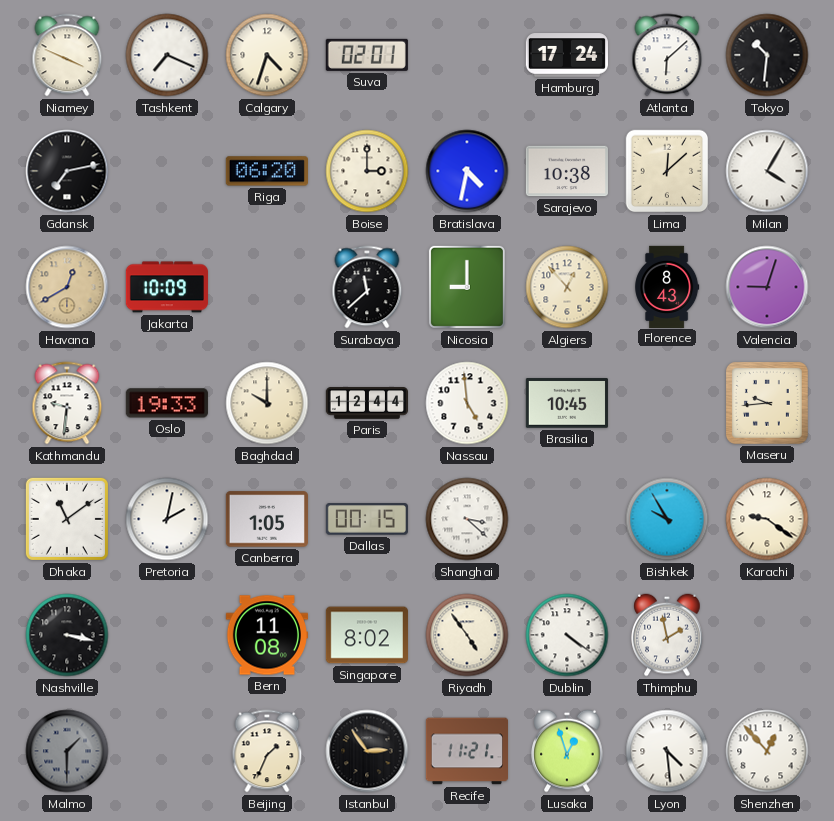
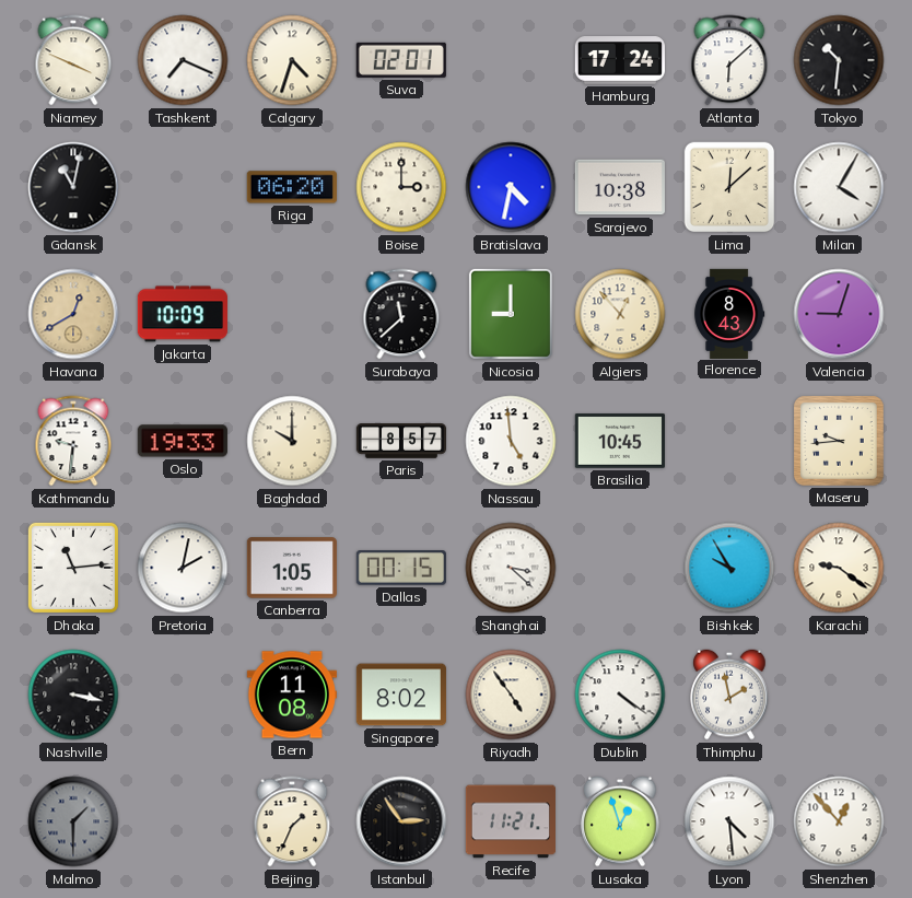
Gdansk: 7:13 -> 11:02 (73, 187)
Paris: 12:44 -> 8:57 (400, 441)
Dhaka: 11:09 -> 11:14 (73, 568)
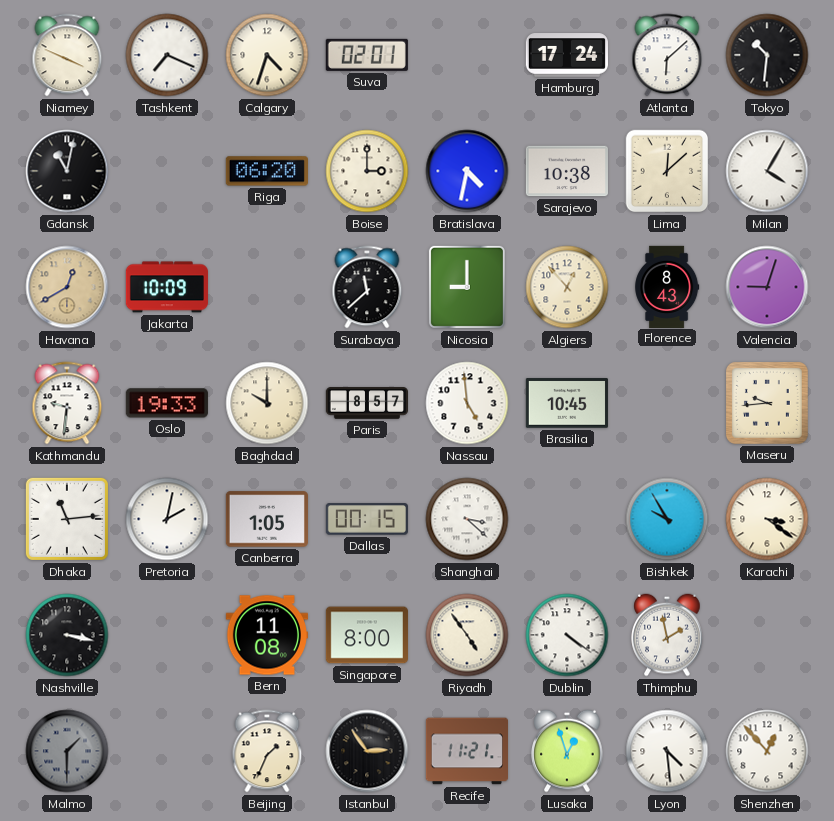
Karachi: 9:21 -> 3:21 (767, 519)
Singapore: 8:02 -> 8:00 (367, 635)
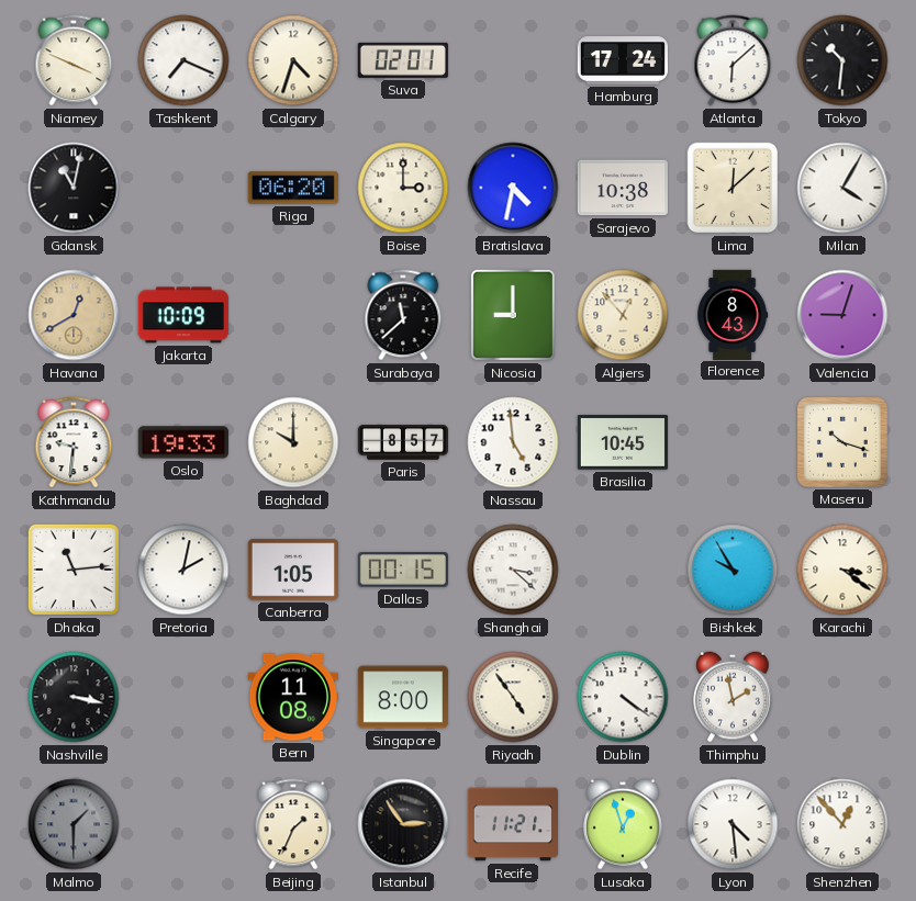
Maseru: 9:44 -> 10:18 (842, 442)
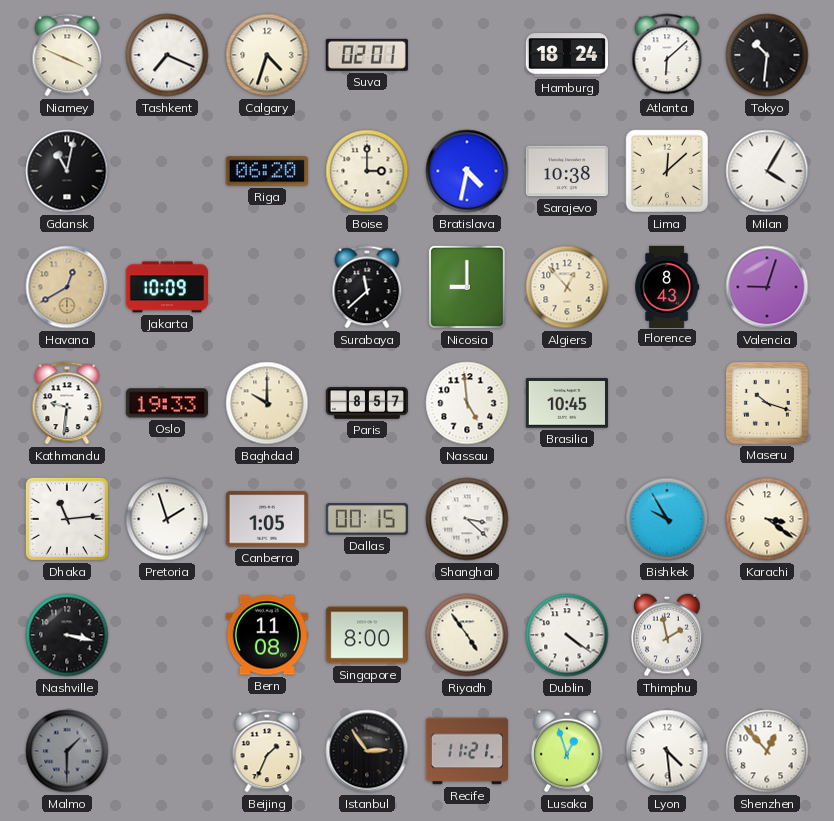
Hamburg: 17:24 -> 18:24 (566, 55)
Pretoria: 2:02 -> 1:57 (167, 519)
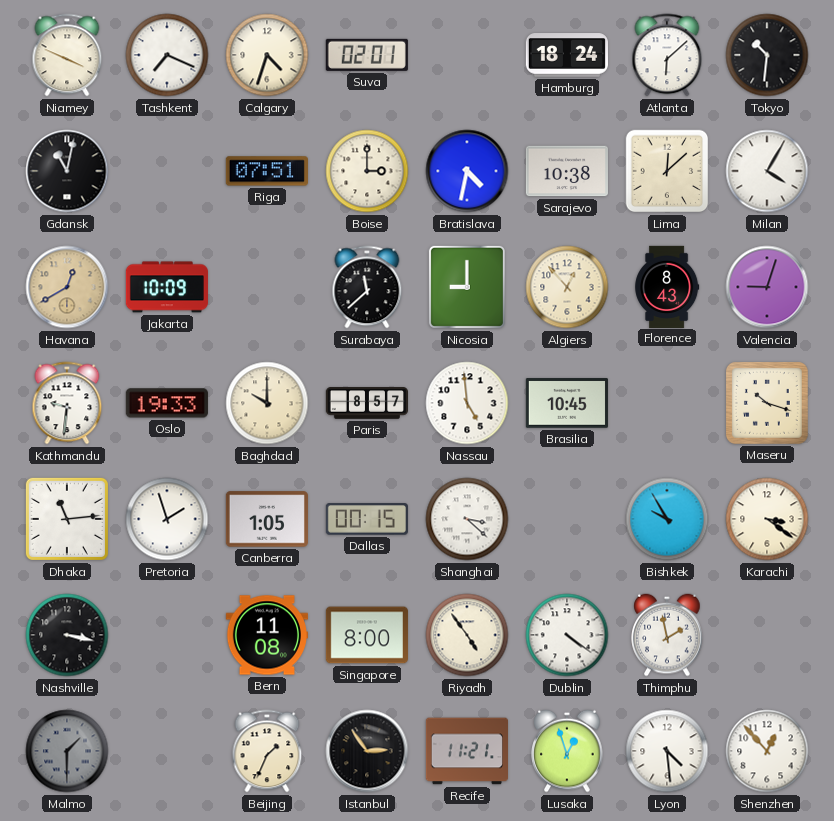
Riga: 06:20 -> 07:51 (267, 171)
